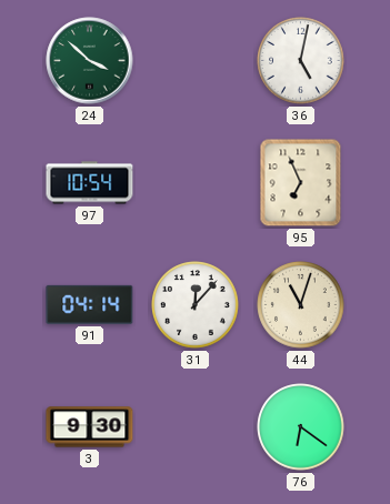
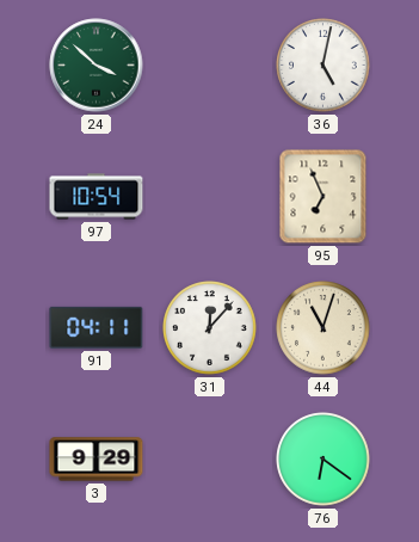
91: 04:14 -> 04:11 (97, 327)
3: 9:30 -> 9:29 (97, 460)
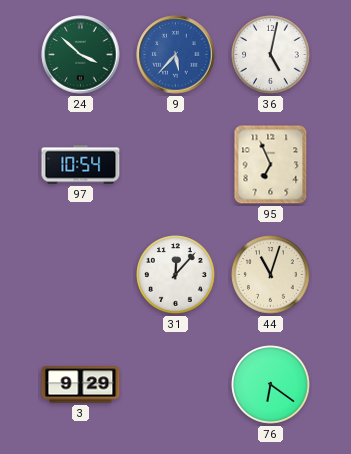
9: none -> 5:37 (176, 55)
91: 04:11 -> none (97, 327)
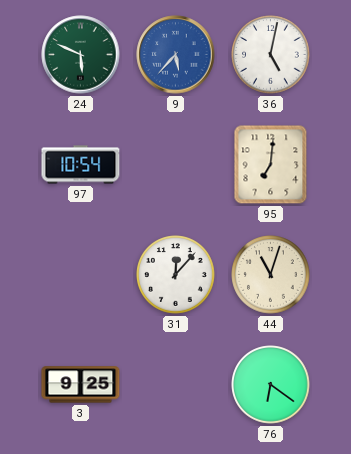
24: 3:52 -> 5:49 (81, 55)
95: 6:56 -> 7:01 (271, 165)
3: 9:29 -> 9:25 (81, 385)
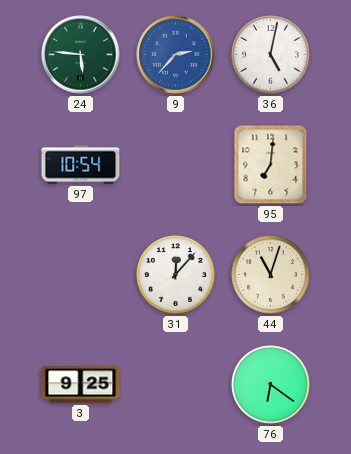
24: 5:49 -> 5:46 (81, 55)
9: 5:37 -> 2:37 (176, 55)
